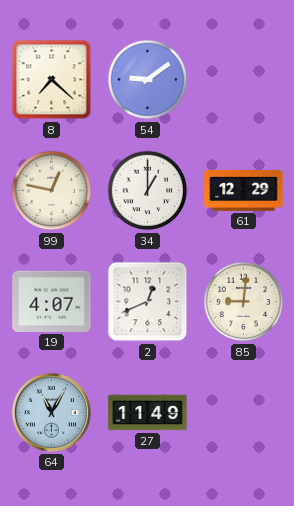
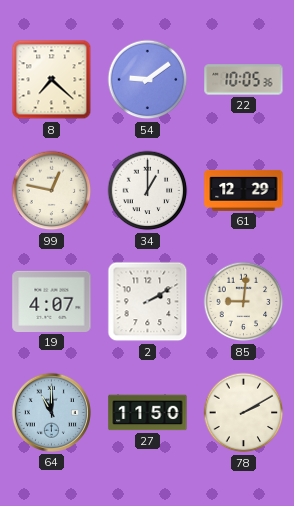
22: none -> 10:05 (244, 80)
2: 12:41 -> 2:10 (148, 302)
64: 11:05 -> 11:00 (51, 412)
27: 11:49 -> 11:50 (148, 413)
78: none -> 2:10 (244, 413)
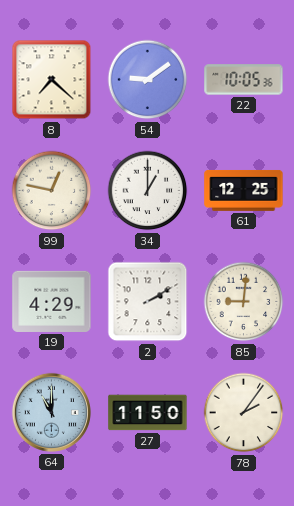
61: 12:29 -> 12:25 (244, 190)
19: 4:07 -> 4:29 (52, 301)
78: 2:10 -> 2:06 (244, 413)
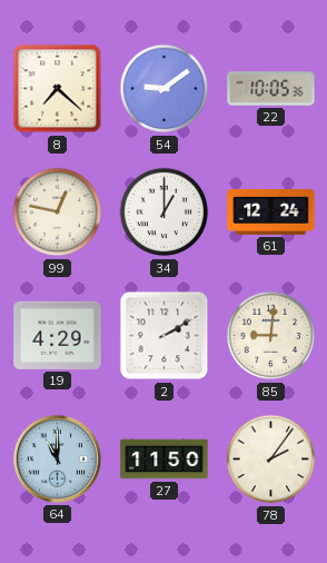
61: 12:25 -> 12:24 (271, 211)
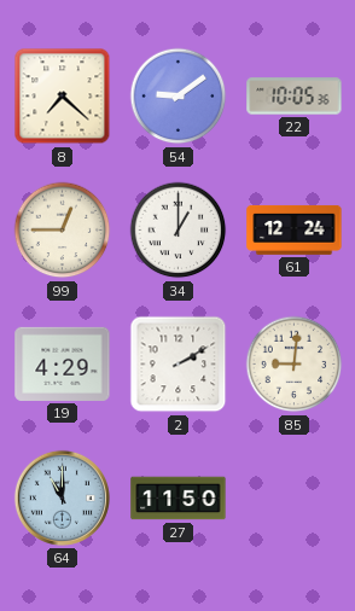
99: 12:47 -> 12:45 (63, 231)
78: 2:06 -> none (271, 460)
